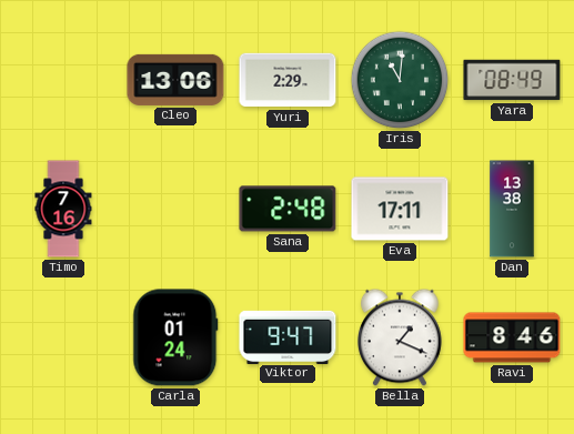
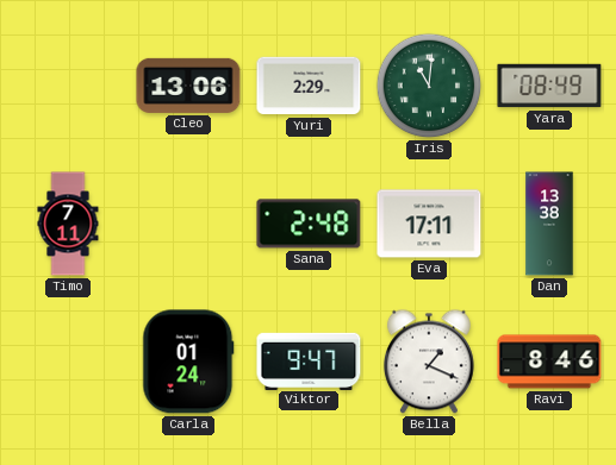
Timo: 7:16 -> 7:11 (68, 224)
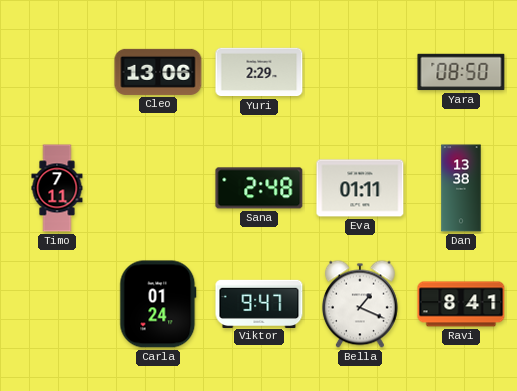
Iris: 11:01 -> none (429, 86)
Yara: 08:49 -> 08:50 (461, 72)
Eva: 17:11 -> 01:11 (360, 188)
Ravi: 8:46 -> 8:41 (461, 304)
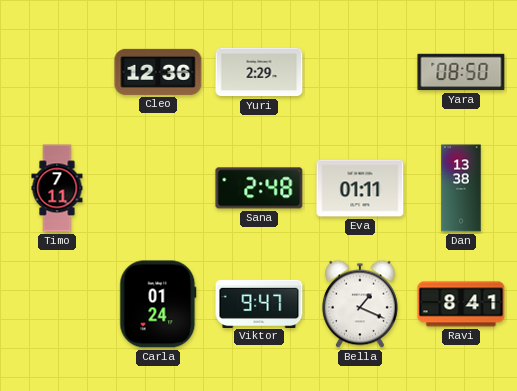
Cleo: 13:06 -> 12:36 (158, 72)
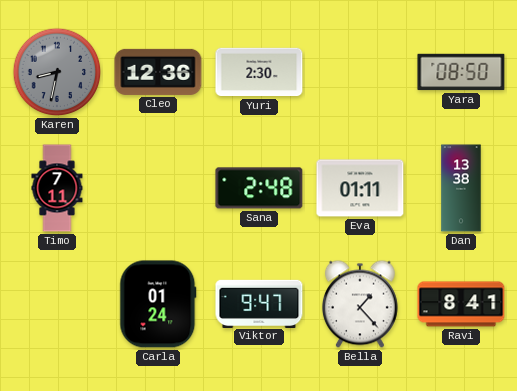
Karen: none -> 8:32 (57, 72)
Yuri: 2:29 -> 2:30 (259, 72)
Bella: 1:19 -> 1:23 (360, 304)
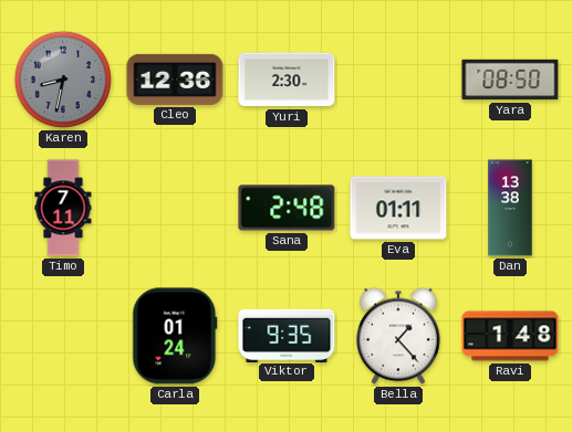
Viktor: 9:47 -> 9:35 (287, 335)
Ravi: 8:41 -> 1:48 (510, 336)
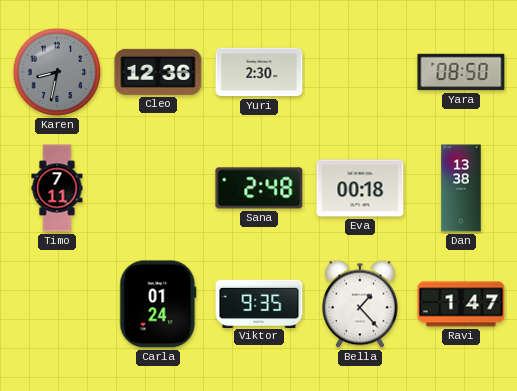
Eva: 01:11 -> 00:18 (360, 188)
Ravi: 1:48 -> 1:47 (461, 304)
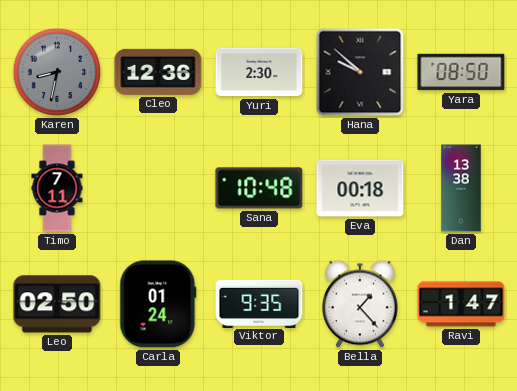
Hana: none -> 9:52 (360, 72)
Sana: 2:48 -> 10:48 (259, 188)
Leo: none -> 02:50 (57, 304)
